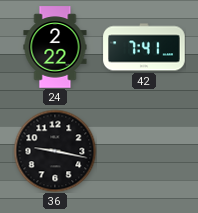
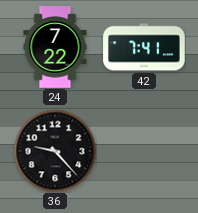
24: 2:22 -> 7:22 (55, 47)
36: 9:17 -> 9:23 (55, 151)
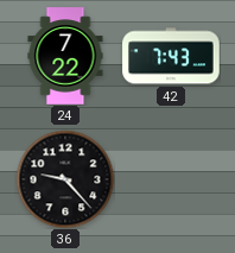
42: 7:41 -> 7:43 (171, 56)
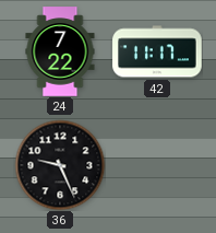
42: 7:43 -> 11:17 (157, 51)
36: 9:23 -> 9:26 (60, 165)
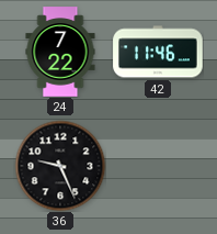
42: 11:17 -> 11:46 (158, 52)
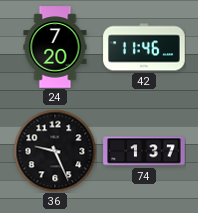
24: 7:22 -> 7:20 (55, 47)
74: none -> 1:37 (144, 151)
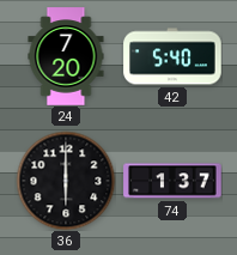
42: 11:46 -> 5:40 (172, 56)
36: 9:26 -> 6:00 (66, 181)
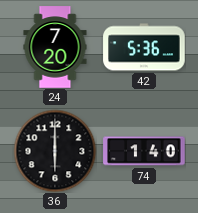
42: 5:40 -> 5:36 (144, 47)
74: 1:37 -> 1:40 (144, 151)
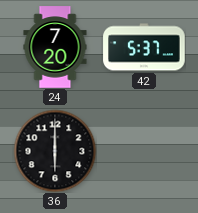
42: 5:36 -> 5:37 (144, 47)
74: 1:40 -> none (144, 151)
